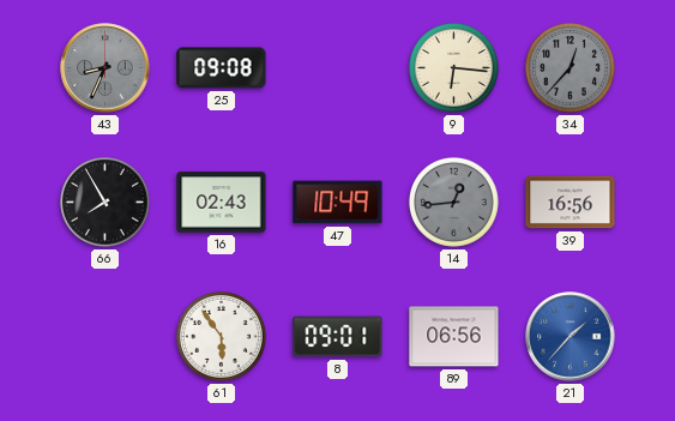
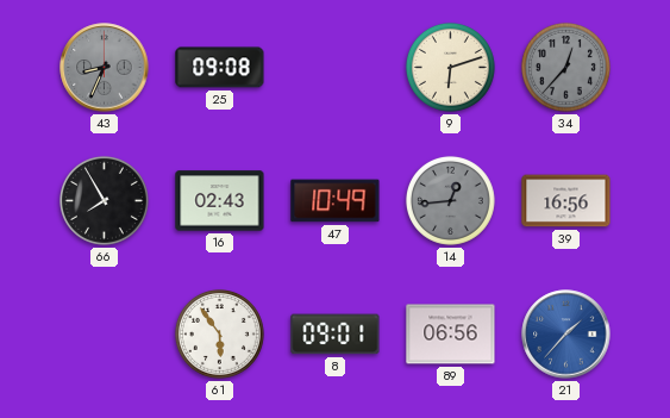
9: 6:16 -> 6:12 (450, 67)
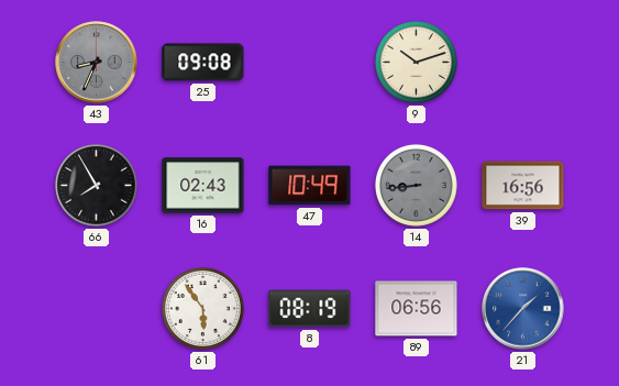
9: 6:12 -> 10:12 (416, 62)
34: 12:37 -> none (565, 67)
14: 12:44 -> 8:44 (416, 185)
8: 09:01 -> 08:19 (310, 309)
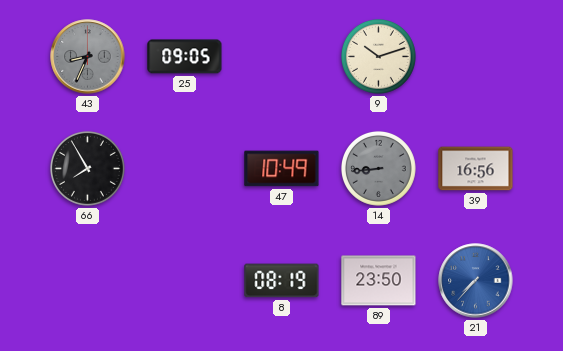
25: 09:08 -> 09:05 (185, 57)
16: 02:43 -> none (203, 186)
61: 5:54 -> none (202, 308)
89: 06:56 -> 23:50 (379, 281)
21: 1:37 -> 7:37 (476, 281)
